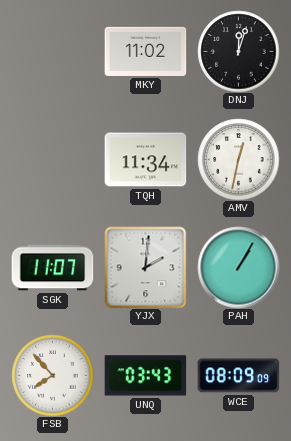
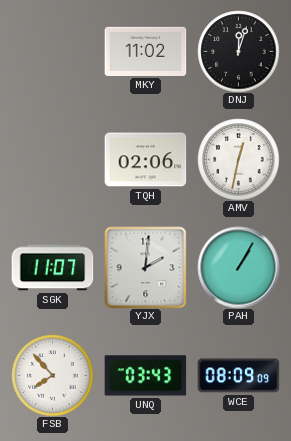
TQH: 11:34 -> 02:06 (145, 160)
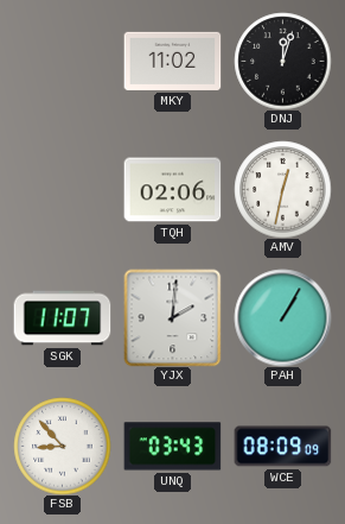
FSB: 7:53 -> 8:53 (62, 446)
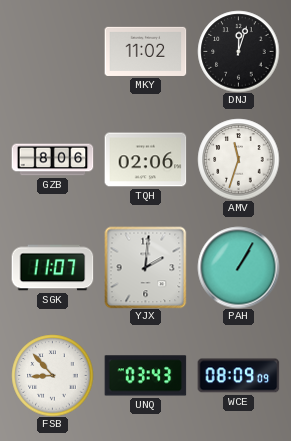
GZB: none -> 8:06 (52, 160)
AMV: 12:32 -> 11:33 (238, 159)
